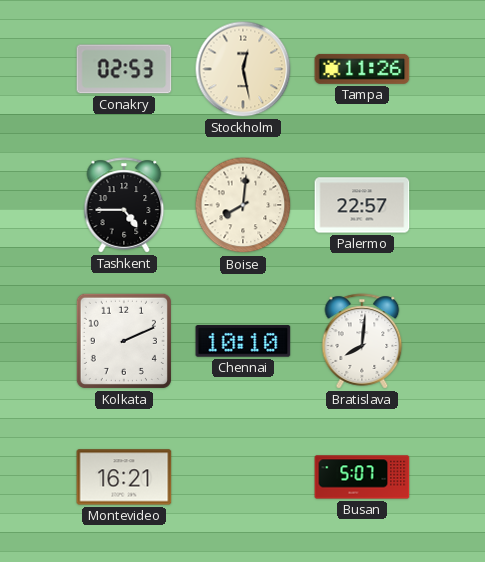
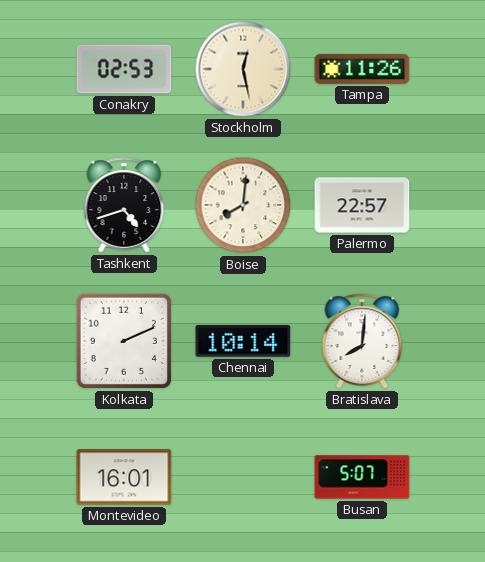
Tashkent: 4:45 -> 4:42 (124, 205)
Chennai: 10:10 -> 10:14 (243, 341)
Montevideo: 16:21 -> 16:01 (124, 477)
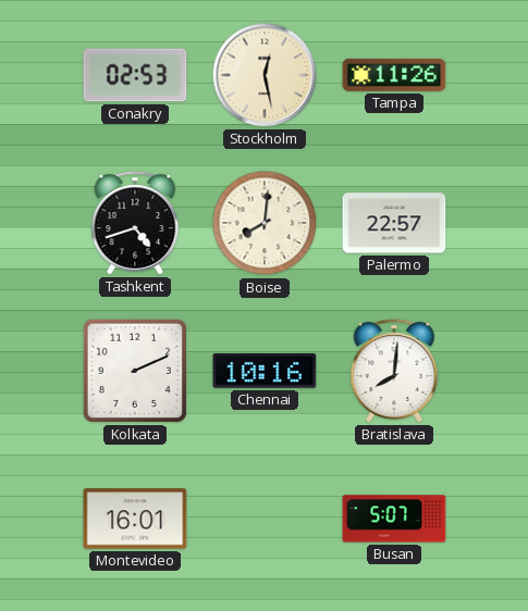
Chennai: 10:14 -> 10:16 (265, 371)
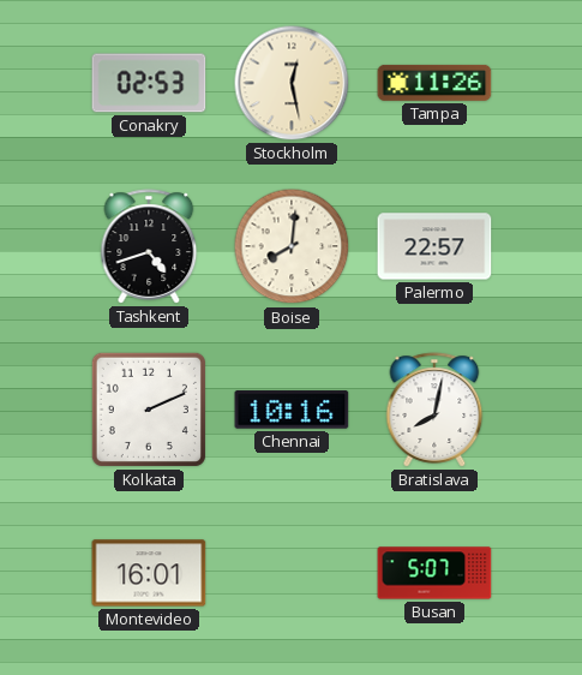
Bratislava: 8:01 -> 8:02 (434, 410)
